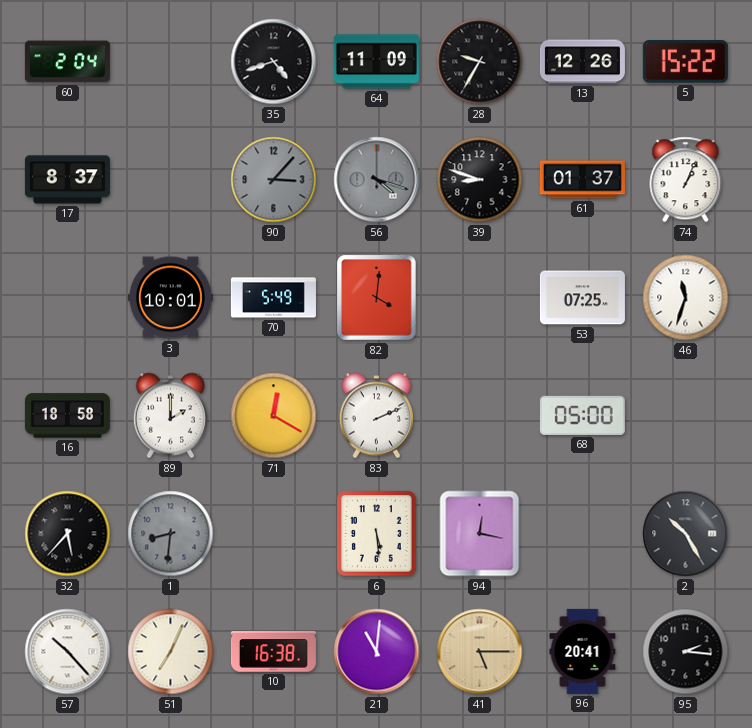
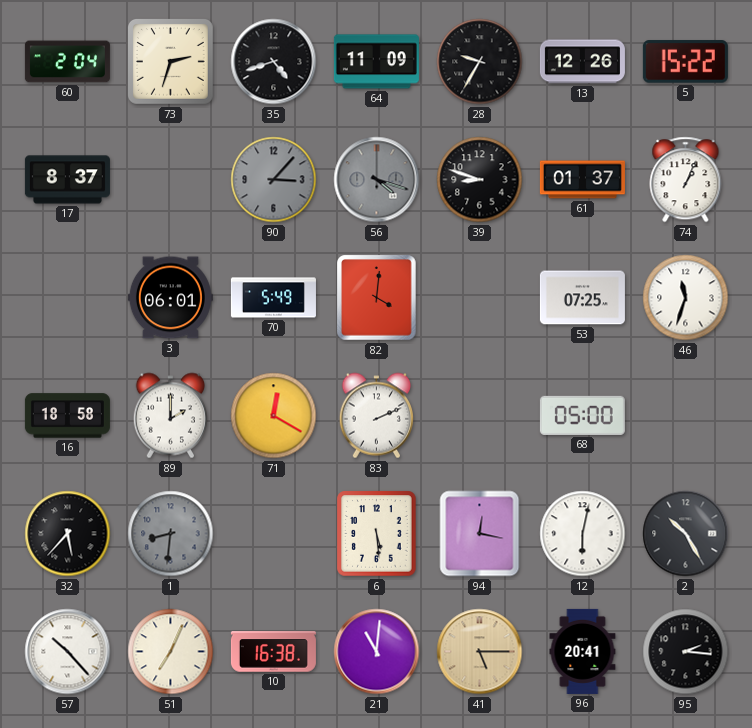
73: none -> 2:33 (171, 61)
3: 10:01 -> 06:01 (170, 298)
12: none -> 6:02 (583, 534)
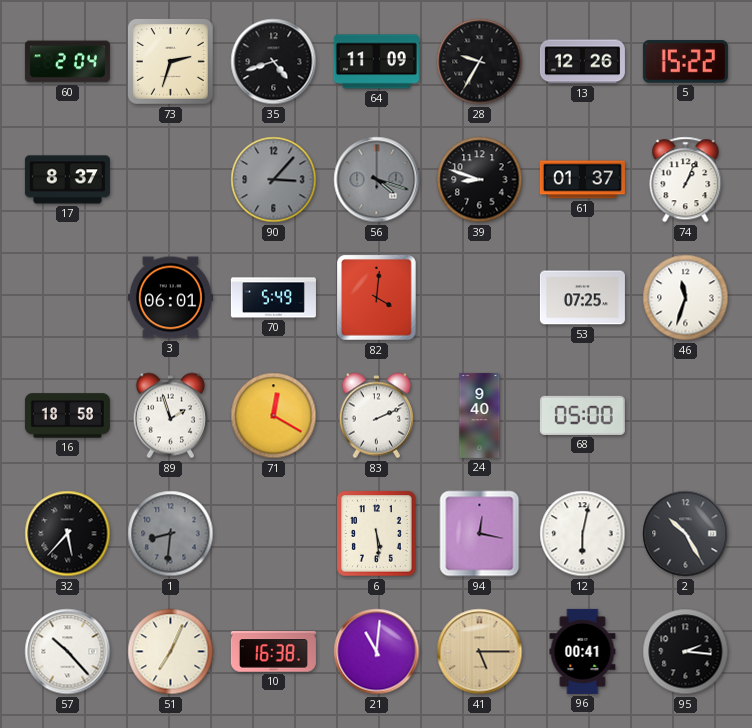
89: 2:00 -> 1:57 (170, 416)
24: none -> 9:40 (480, 415)
96: 20:41 -> 00:41 (583, 651)
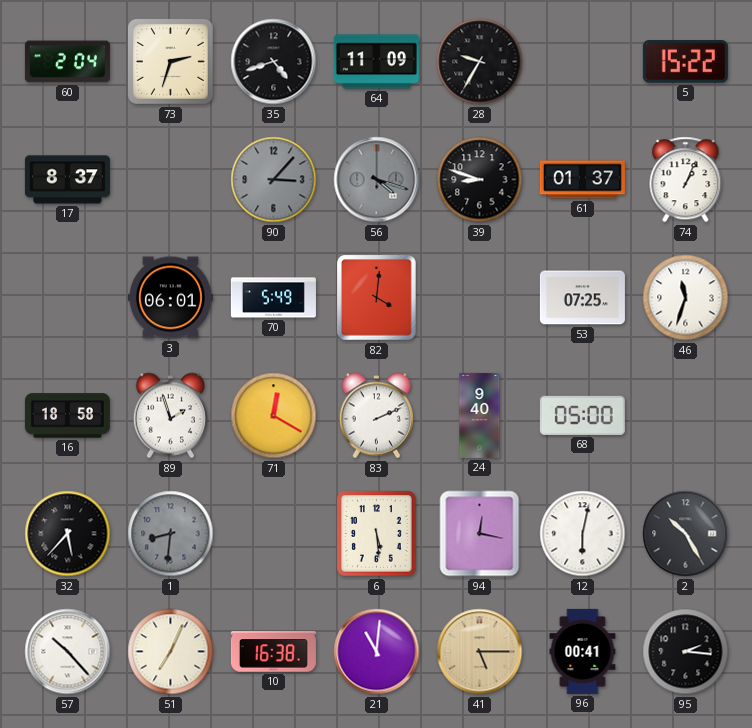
13: 12:26 -> none (582, 62)
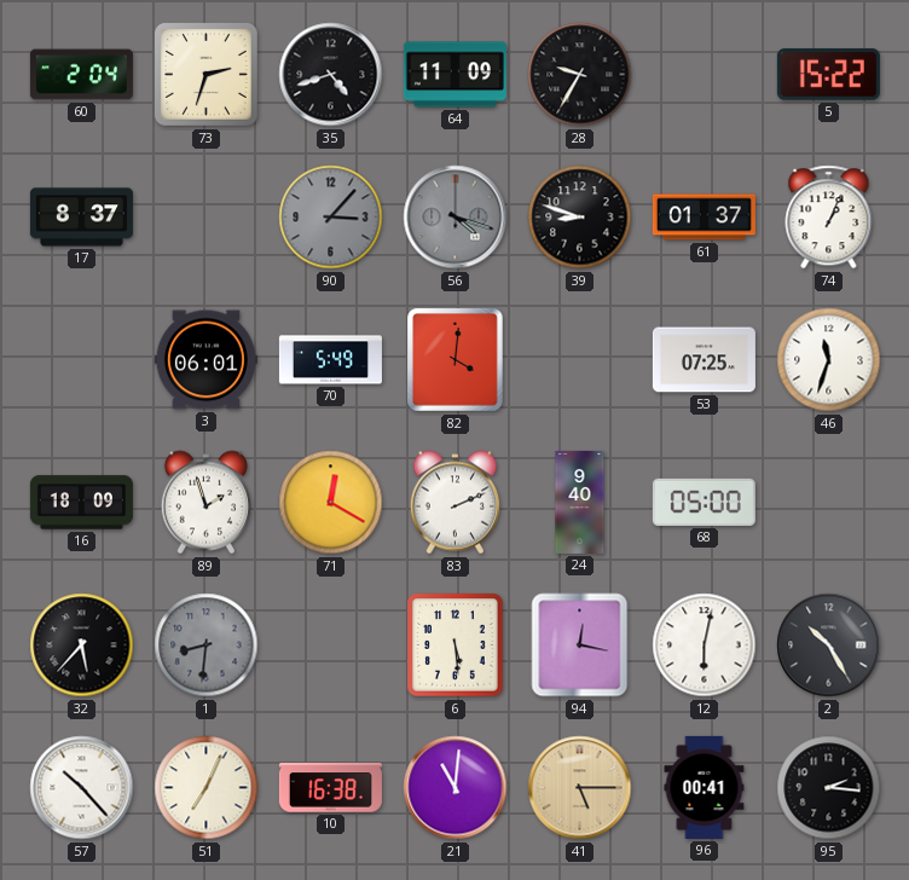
16: 18:58 -> 18:09 (81, 503)
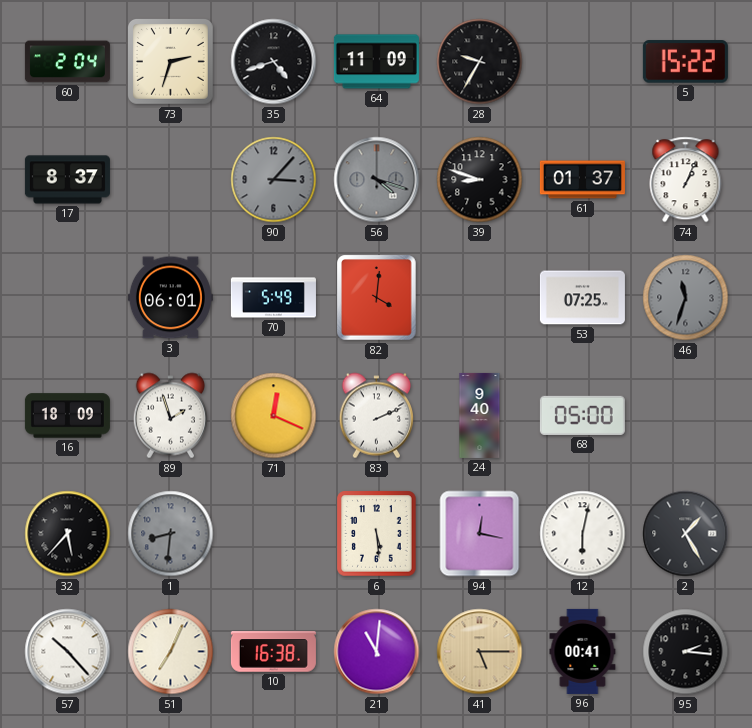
46 dial: white -> grey (686, 298)
71: 12:20 -> 12:19 (274, 416)
2: 10:25 -> 1:25 (686, 534)
